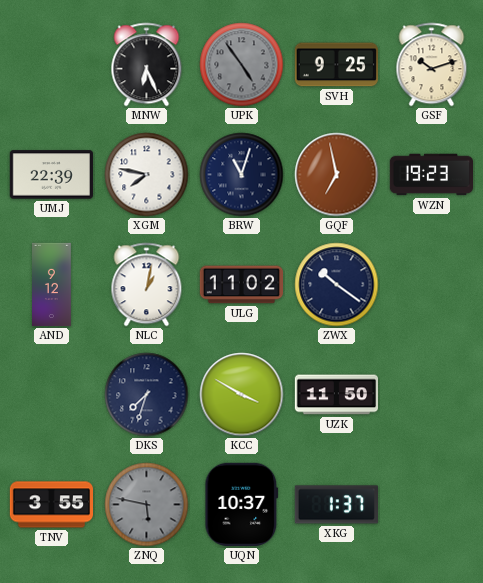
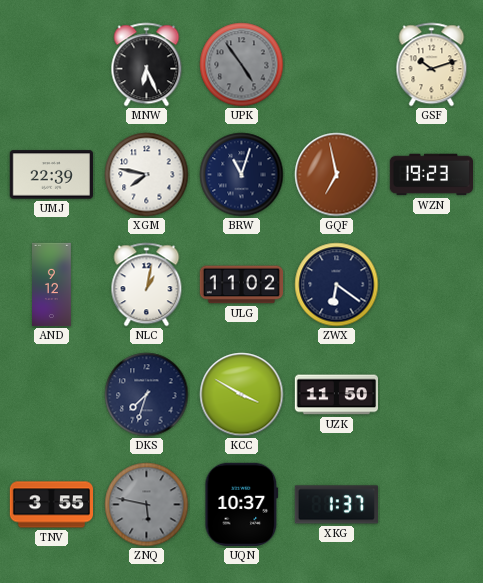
SVH: 9:25 -> none (336, 65)
ZWX: 10:21 -> 6:21 (337, 285)
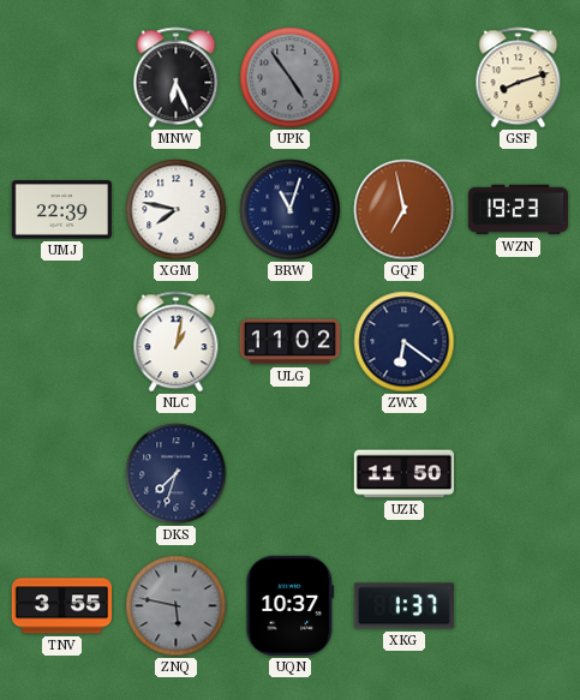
GSF: 10:12 -> 8:12 (519, 78)
AND: 9:12 -> none (52, 285)
KCC: 3:50 -> none (242, 395)
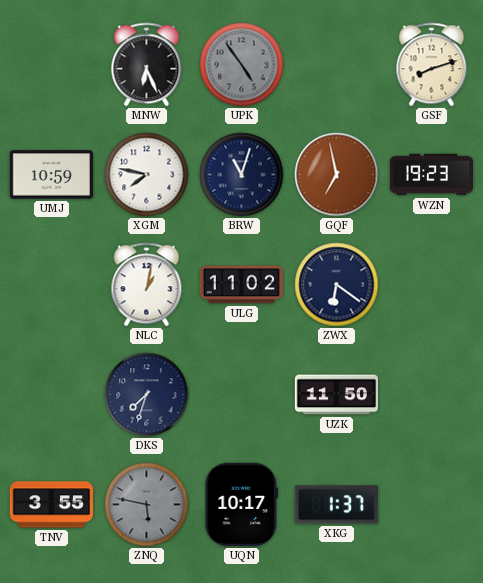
UMJ: 22:39 -> 10:59 (51, 175)
UQN: 10:37 -> 10:17 (242, 504)
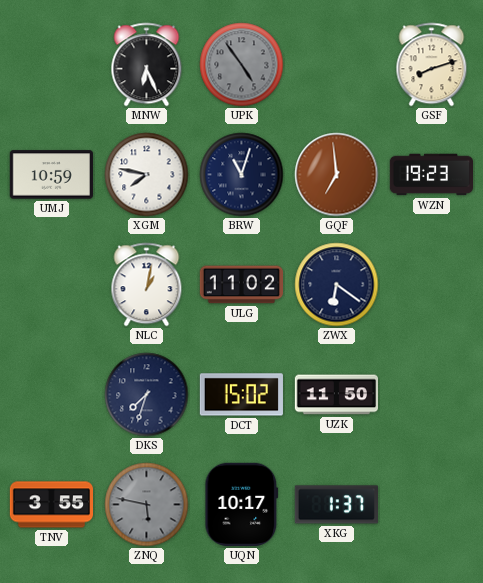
GQF: 6:58 -> 6:59 (337, 175)
DCT: none -> 15:02 (241, 395)
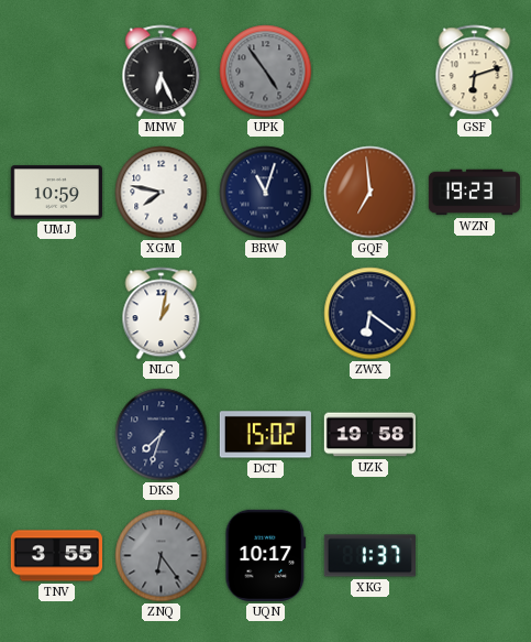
GSF: 8:12 -> 6:12 (475, 72)
ULG: 11:02 -> none (241, 285)
UZK: 11:50 -> 19:58 (369, 435)
ZNQ: 5:47 -> 6:24 (162, 556)
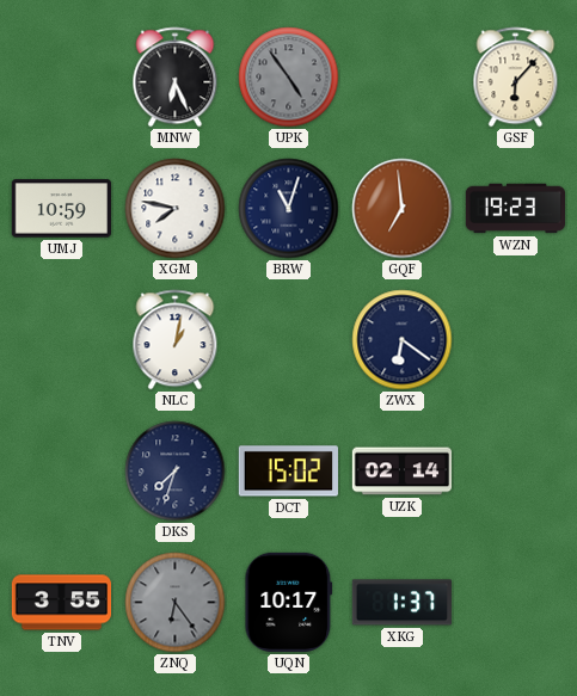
GSF: 6:12 -> 6:07 (516, 78)
UZK: 19:58 -> 02:14 (401, 472)
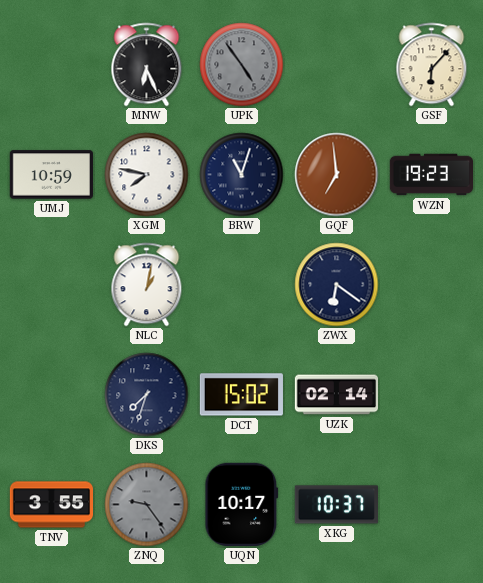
ZNQ: 6:24 -> 9:24 (147, 505)
XKG: 1:37 -> 10:37 (336, 505)
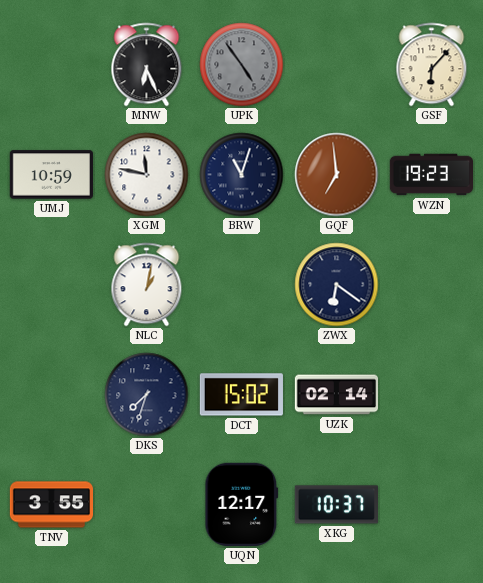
XGM: 7:47 -> 11:47 (147, 175)
ZNQ: 9:24 -> none (147, 505)
UQN: 10:17 -> 12:17 (242, 504)
